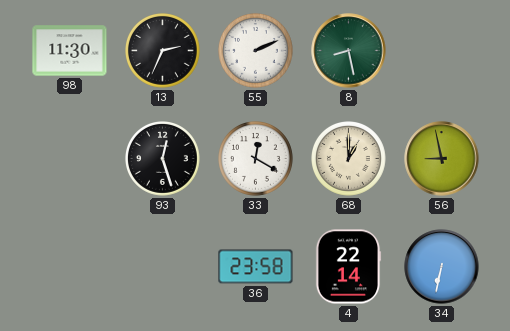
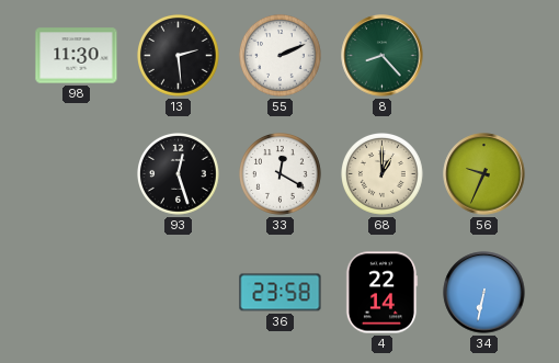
13: 2:34 -> 2:29 (179, 56)
8: 8:28 -> 8:23 (383, 56)
56: 8:58 -> 9:34 (484, 174)
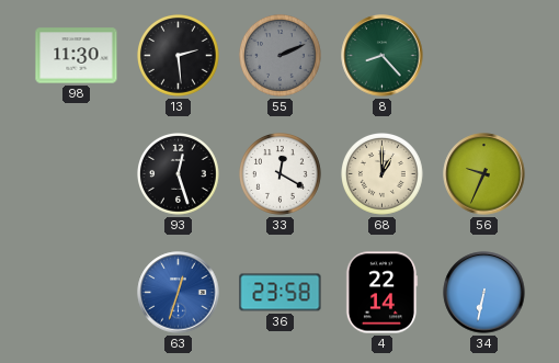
55 dial: white -> grey (281, 56)
63: none -> 12:33 (179, 293)
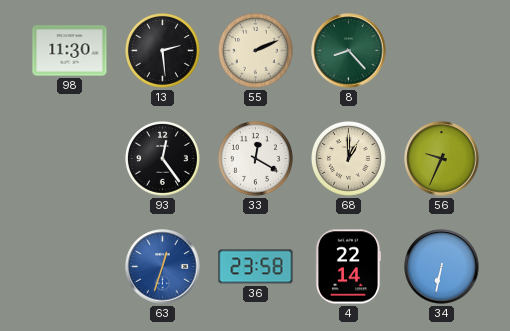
55 dial: grey -> cream (256, 51)
93: 12:27 -> 12:24 (163, 159)
